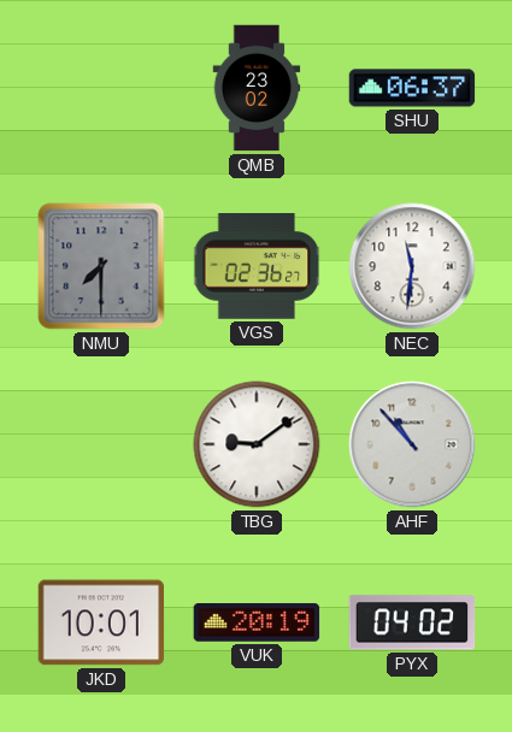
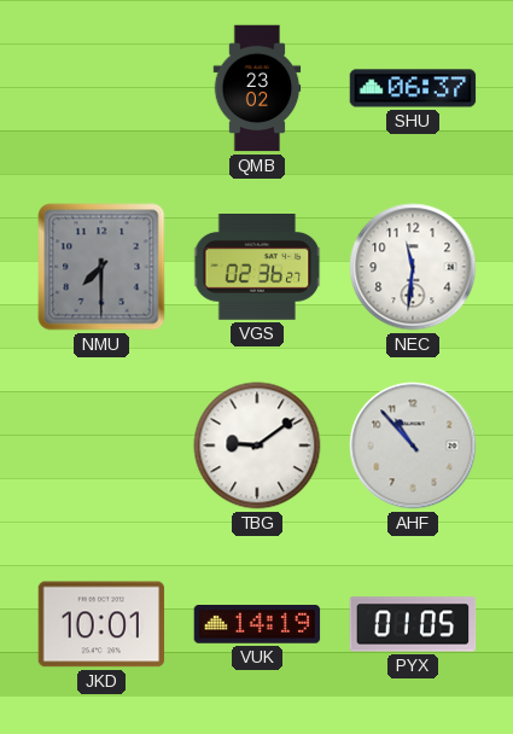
VUK: 20:19 -> 14:19 (257, 624)
PYX: 04:02 -> 01:05 (413, 624)
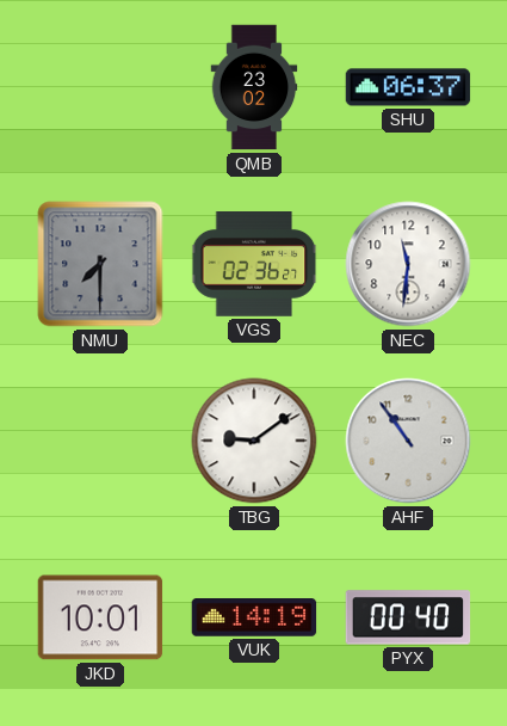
AHF: 10:53 -> 10:54 (408, 441)
PYX: 01:05 -> 00:40 (408, 617)
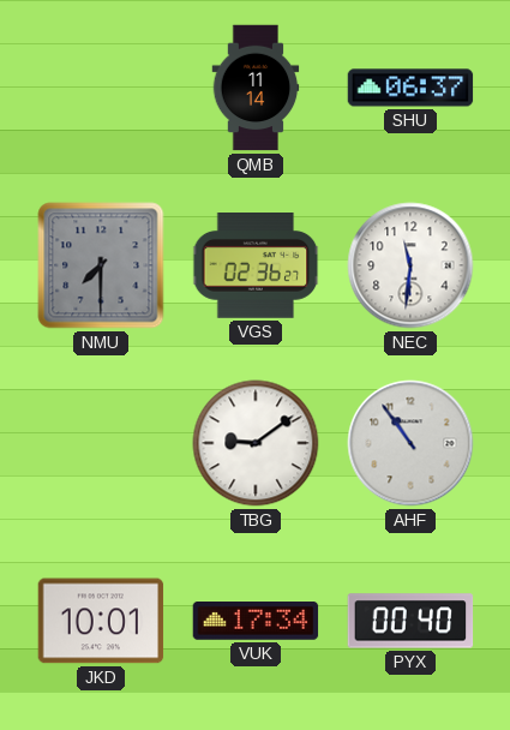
QMB: 23:02 -> 11:14 (256, 88)
VUK: 14:19 -> 17:34 (256, 621)
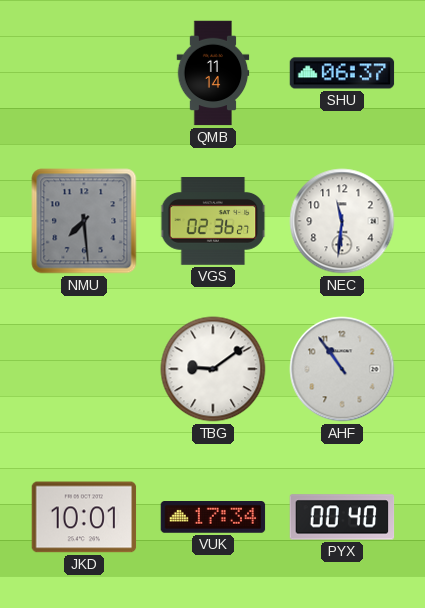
NMU: 7:30 -> 7:29 (84, 221)
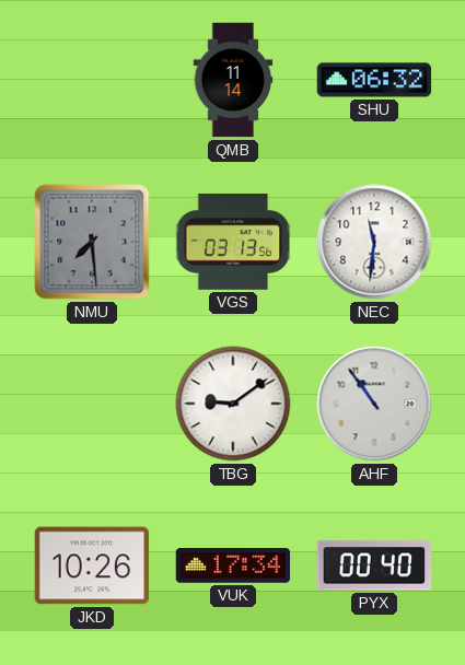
SHU: 06:37 -> 06:32 (374, 80)
VGS: 02:36 -> 03:13 (233, 242)
JKD: 10:01 -> 10:26 (92, 565)
